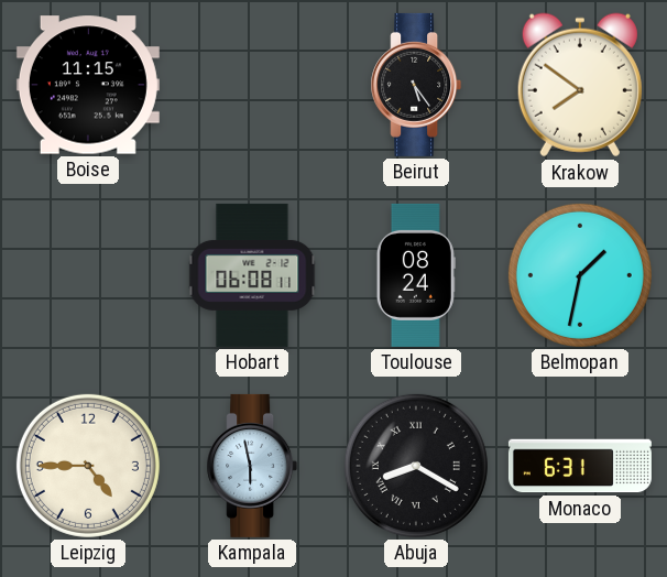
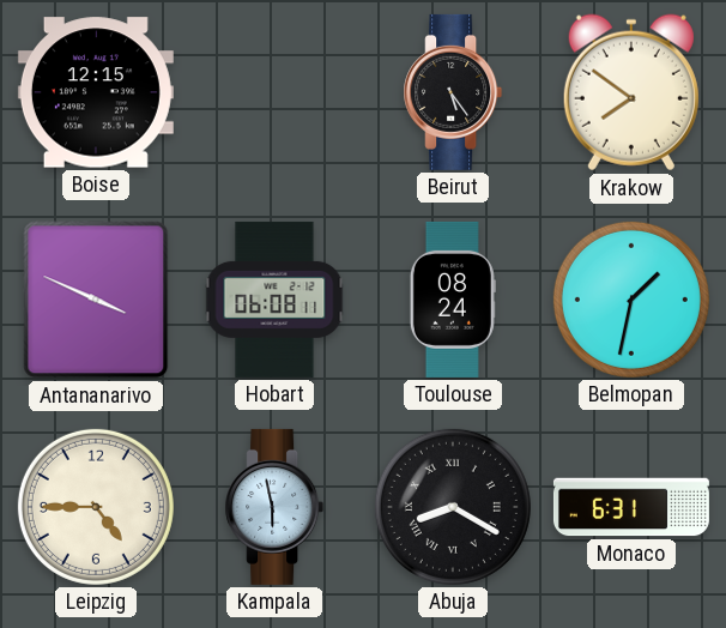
Boise: 11:15 -> 12:15 (96, 92)
Antananarivo: none -> 3:49 (96, 300)
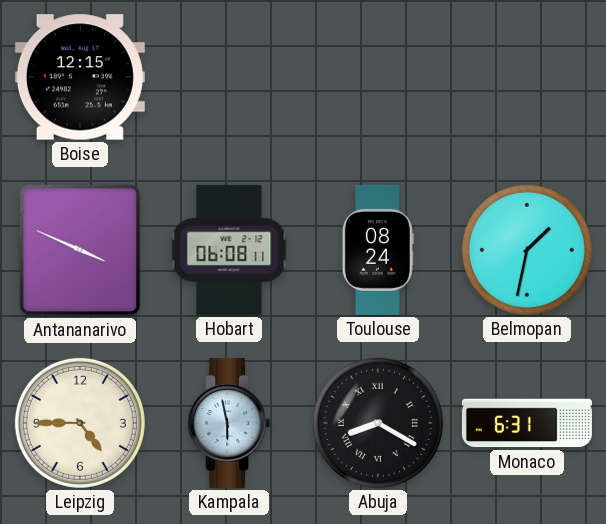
Beirut: 5:24 -> none (453, 92)
Krakow: 7:51 -> none (631, 92)
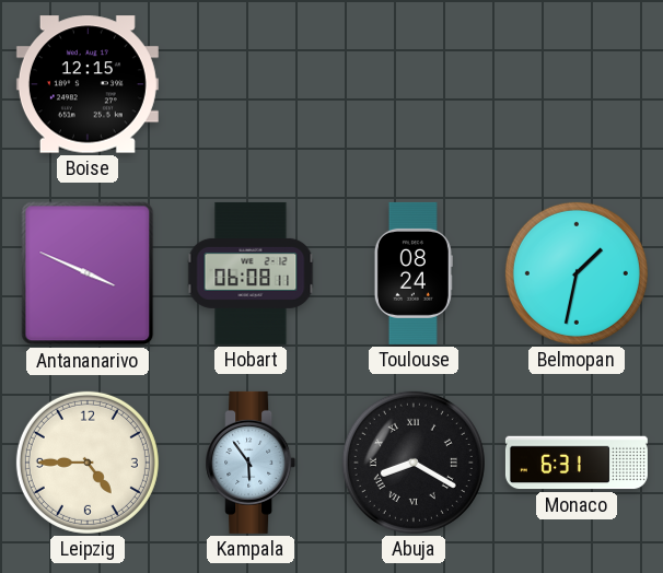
Kampala: 5:58 -> 5:54 (251, 463)
